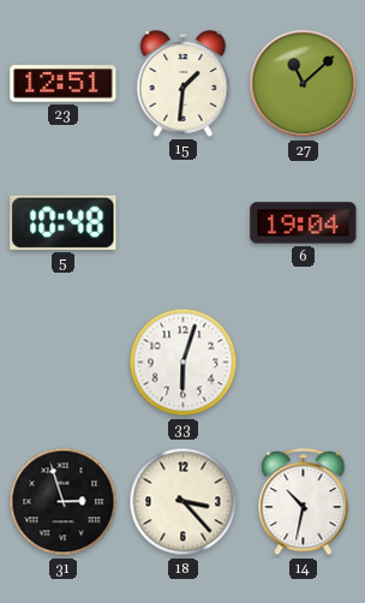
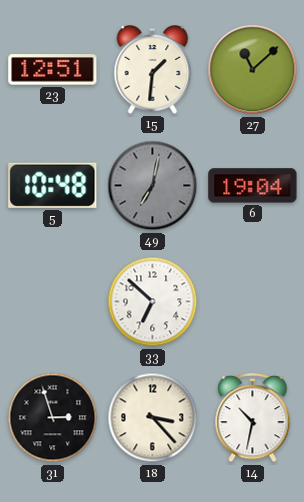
49: none -> 7:02 (153, 186)
33: 6:03 -> 6:52 (153, 302)
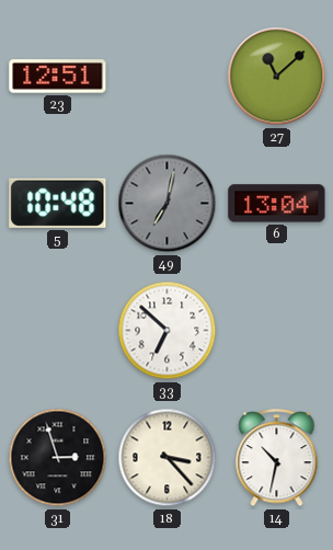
15: 1:31 -> none (153, 70)
6: 19:04 -> 13:04 (277, 204)
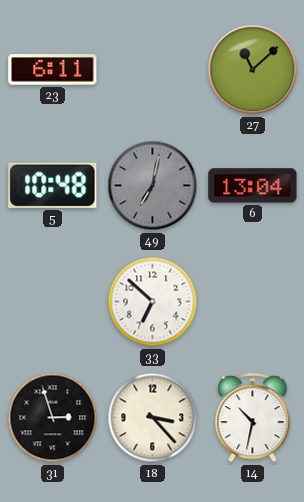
23: 12:51 -> 6:11 (53, 70)
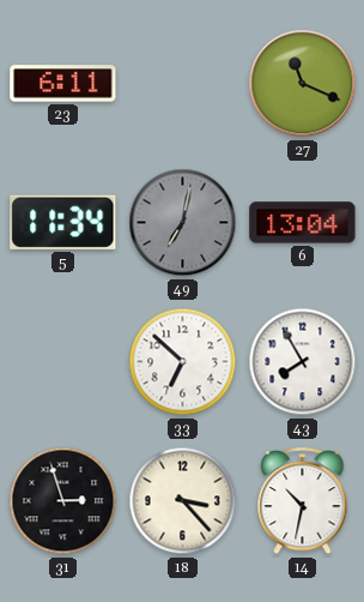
27: 11:08 -> 11:19 (303, 84)
5: 10:48 -> 11:34 (63, 222)
43: none -> 7:55 (303, 362)
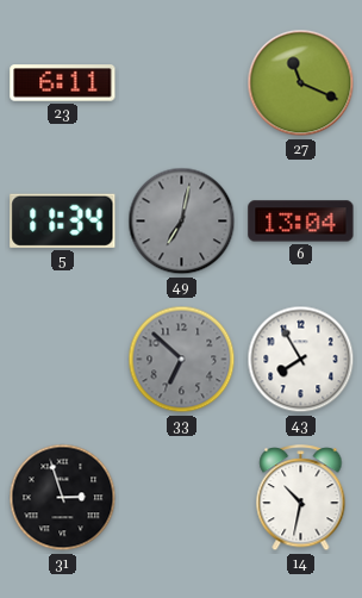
33 dial: white -> grey (182, 360)
18: 3:23 -> none (183, 501)
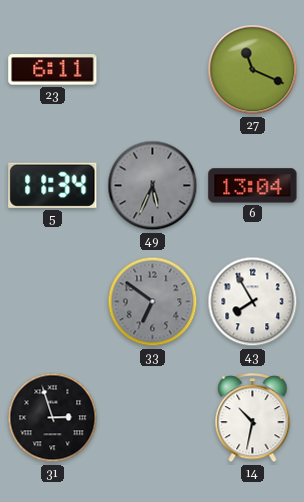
49: 7:02 -> 5:34 (153, 186)
33: 6:52 -> 6:51 (153, 302)
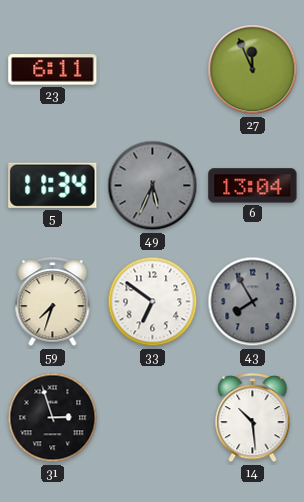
27: 11:19 -> 11:56 (253, 70)
59: none -> 7:33 (53, 303)
33 dial: grey -> white (153, 302)
43 dial: white -> grey (253, 302)
14: 10:32 -> 10:29 (253, 419)
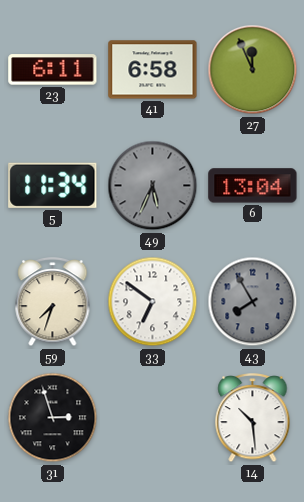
41: none -> 6:58 (153, 70)
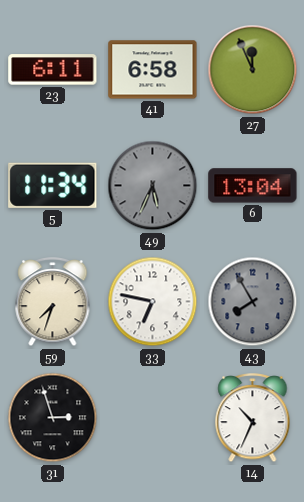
33: 6:51 -> 6:47 (153, 302)
14: 10:29 -> 10:34 (253, 419)
